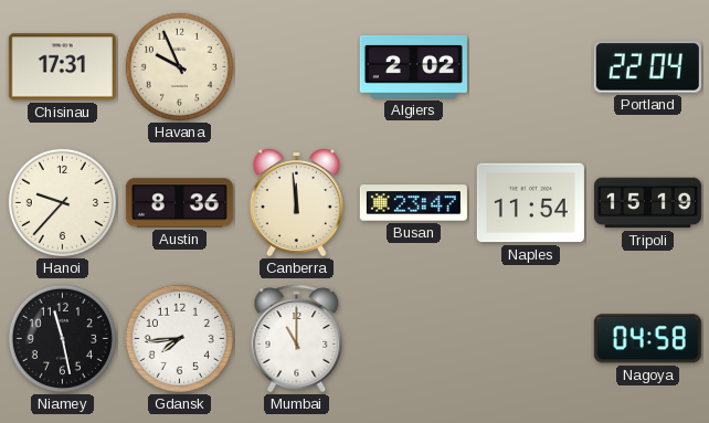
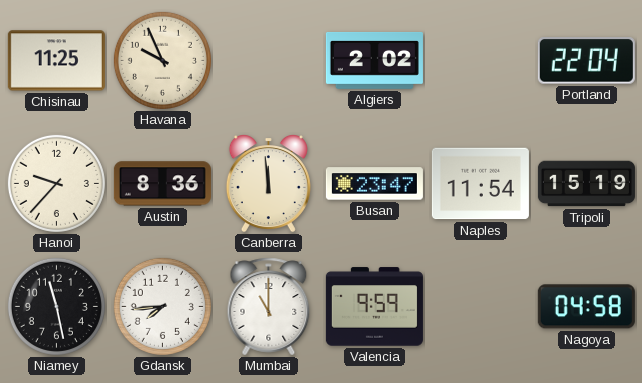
Chisinau: 17:31 -> 11:25 (56, 61)
Valencia: none -> 9:59 (374, 307)
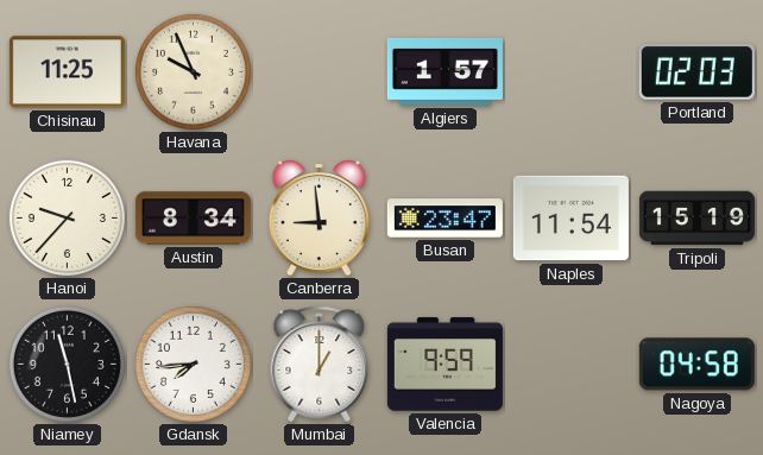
Algiers: 2:02 -> 1:57 (444, 71)
Portland: 22:04 -> 02:03 (696, 72)
Austin: 8:36 -> 8:34 (193, 219)
Canberra: 11:59 -> 8:59 (319, 219)
Mumbai: 11:00 -> 1:00 (320, 365)
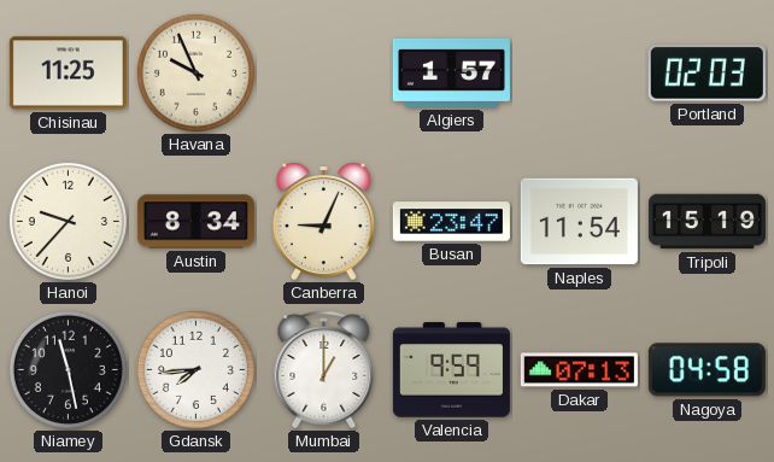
Canberra: 8:59 -> 9:04 (323, 222)
Dakar: none -> 07:13 (579, 370)
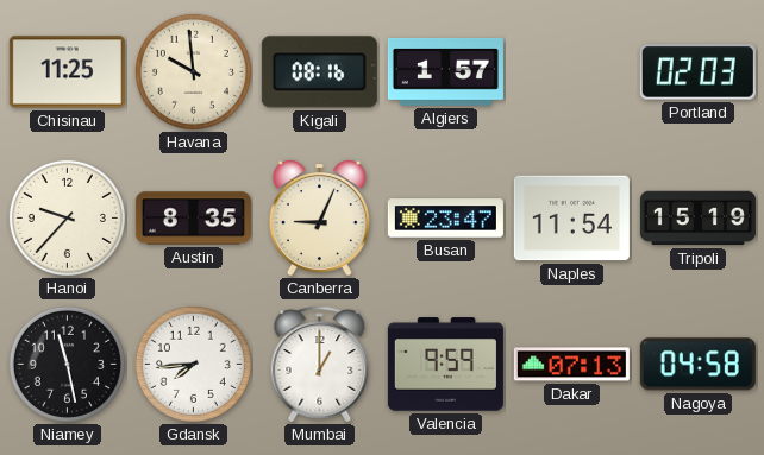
Havana: 9:56 -> 9:59 (193, 71)
Kigali: none -> 08:16 (319, 72)
Austin: 8:34 -> 8:35 (193, 219)
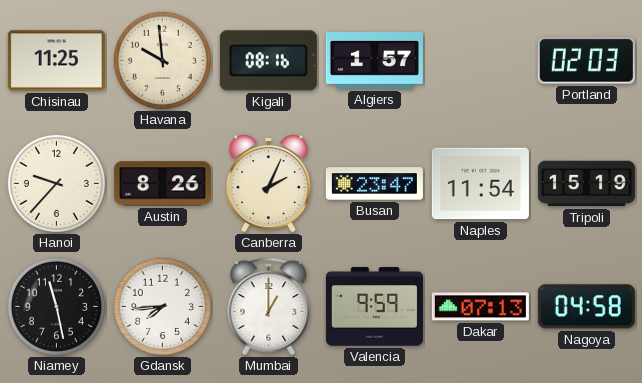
Austin: 8:35 -> 8:26 (162, 184)
Canberra: 9:04 -> 2:04 (268, 184)
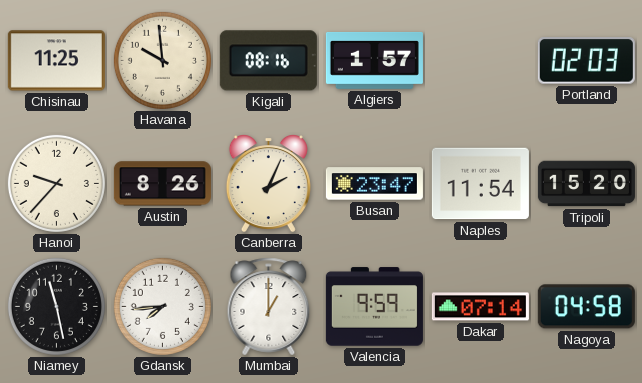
Tripoli: 15:19 -> 15:20 (586, 184)
Dakar: 07:13 -> 07:14 (480, 307)
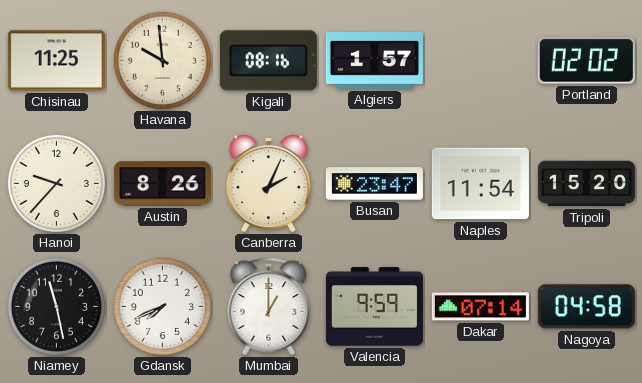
Portland: 02:03 -> 02:02 (586, 61)
Gdansk: 7:44 -> 7:41 (162, 306)
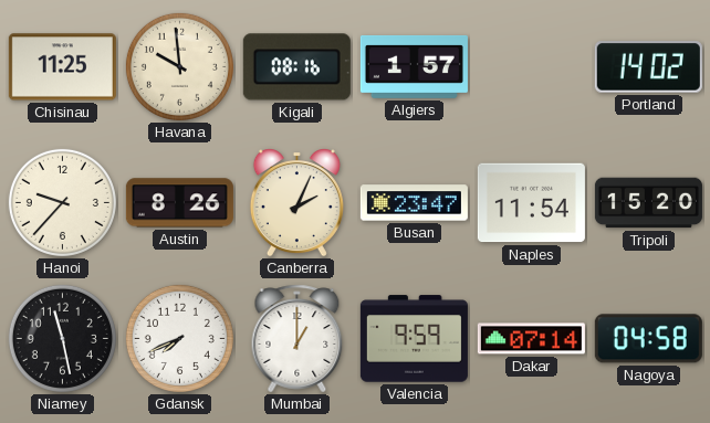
Portland: 02:02 -> 14:02 (648, 67)
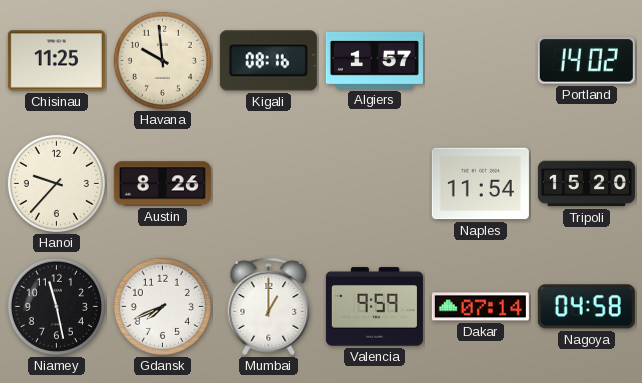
Canberra: 2:04 -> none (296, 203)
Busan: 23:47 -> none (414, 203)
